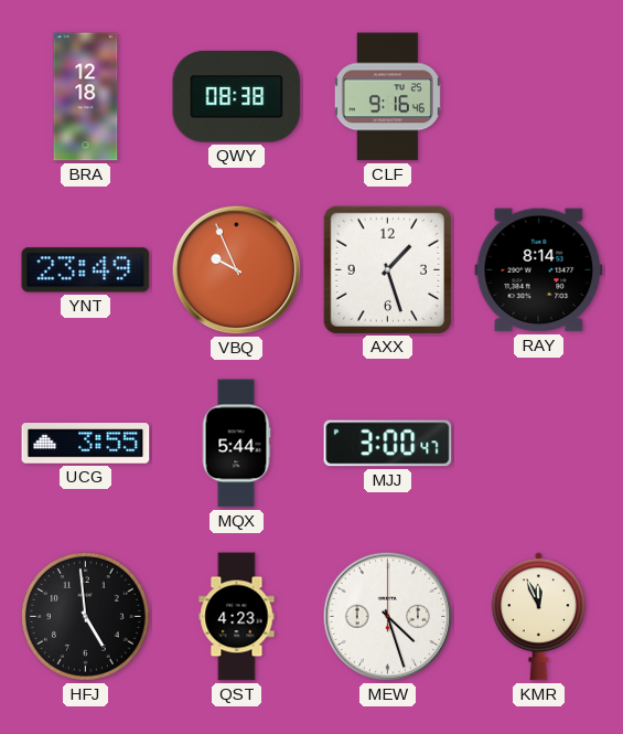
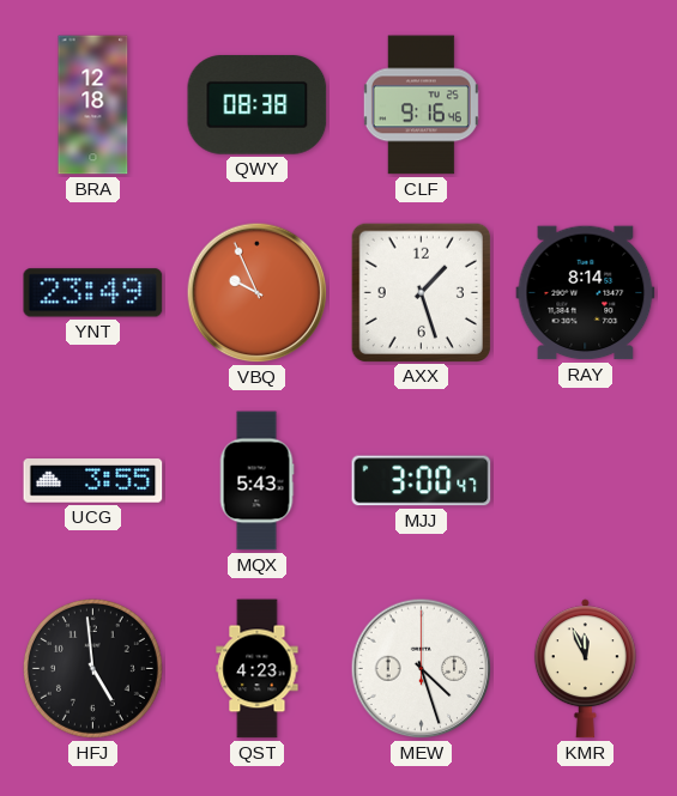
MQX: 5:44 -> 5:43 (256, 481)
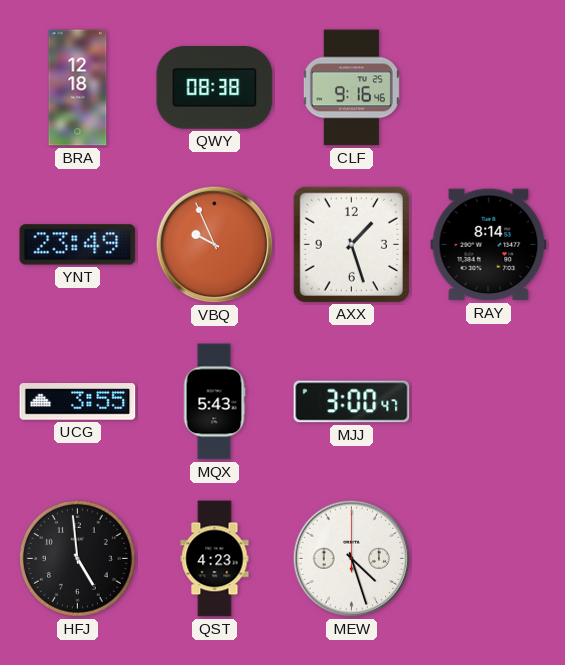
KMR: 11:56 -> none (585, 669)
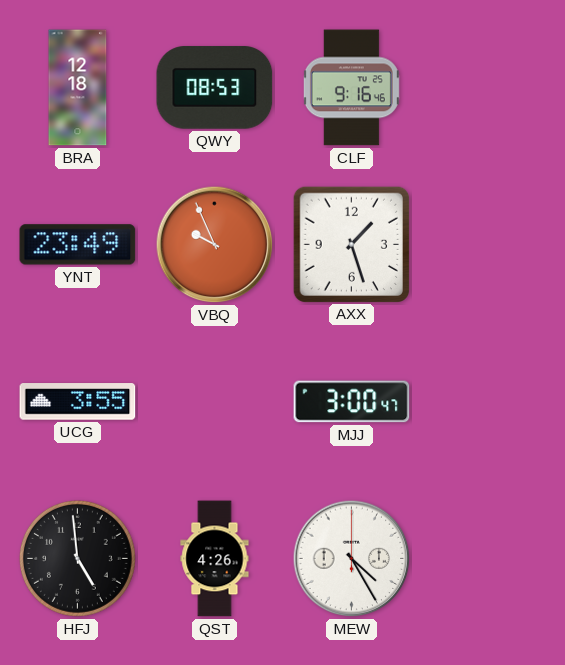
QWY: 08:38 -> 08:53 (215, 88)
RAY: 8:14 -> none (489, 245)
MQX: 5:43 -> none (214, 402)
QST: 4:23 -> 4:26 (215, 559)
MEW: 4:27 -> 4:25 (352, 559)
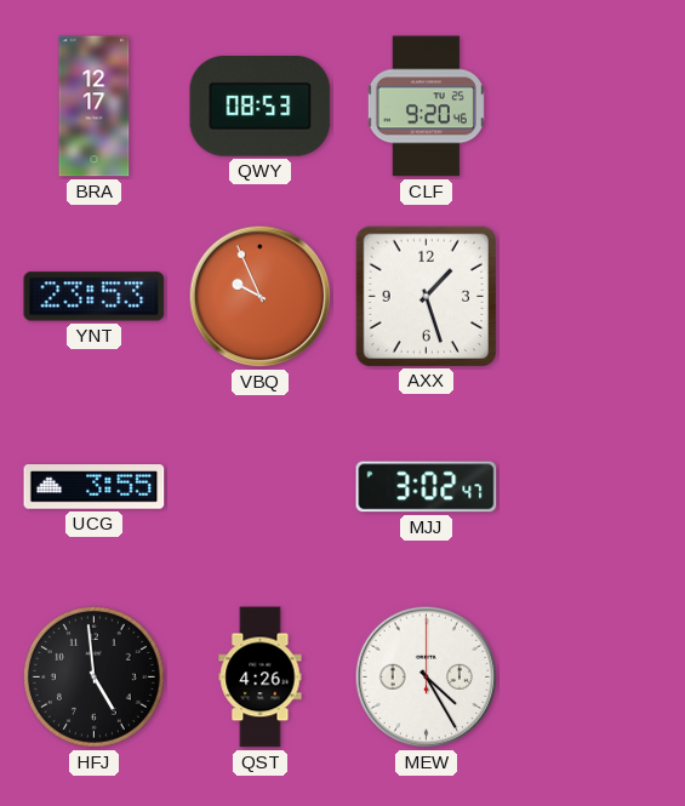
BRA: 12:18 -> 12:17 (95, 107)
CLF: 9:16 -> 9:20 (426, 107)
YNT: 23:49 -> 23:53 (95, 297)
MJJ: 3:00 -> 3:02 (427, 487)
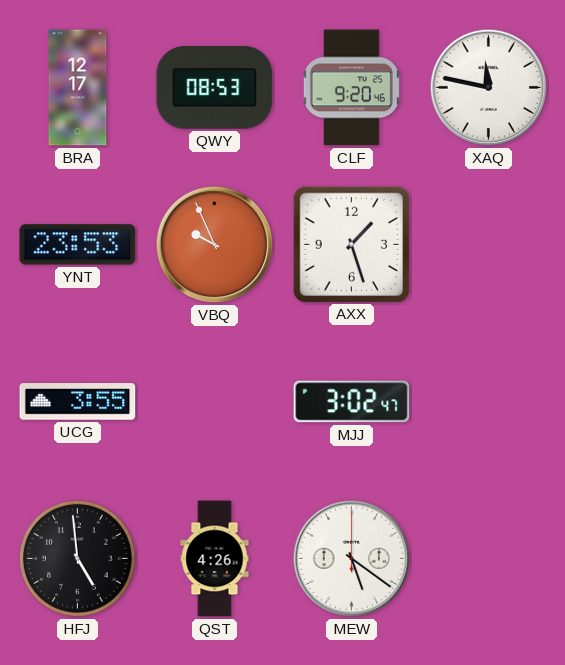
XAQ: none -> 11:47 (489, 88)
MEW: 4:25 -> 5:21 (352, 559)
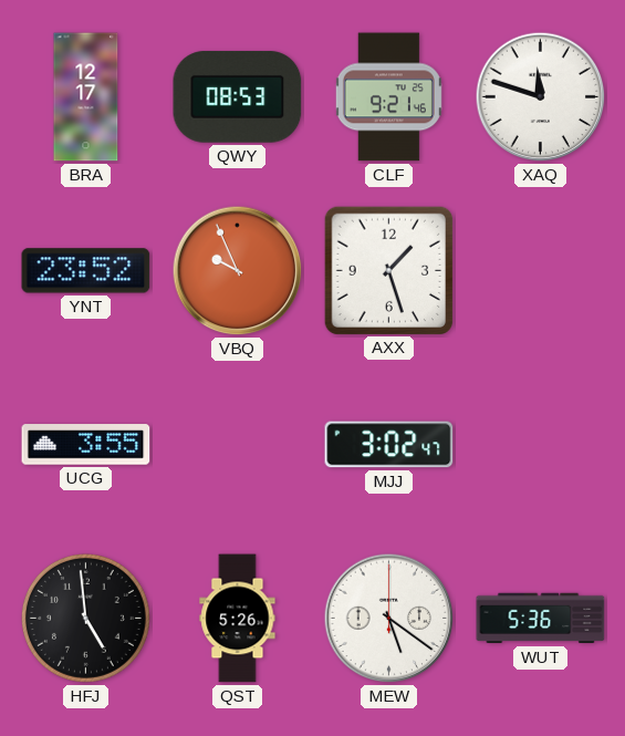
CLF: 9:20 -> 9:21 (388, 97)
XAQ: 11:47 -> 11:48 (541, 97)
YNT: 23:53 -> 23:52 (86, 271)
QST: 4:26 -> 5:26 (238, 619)
WUT: none -> 5:36 (541, 619)
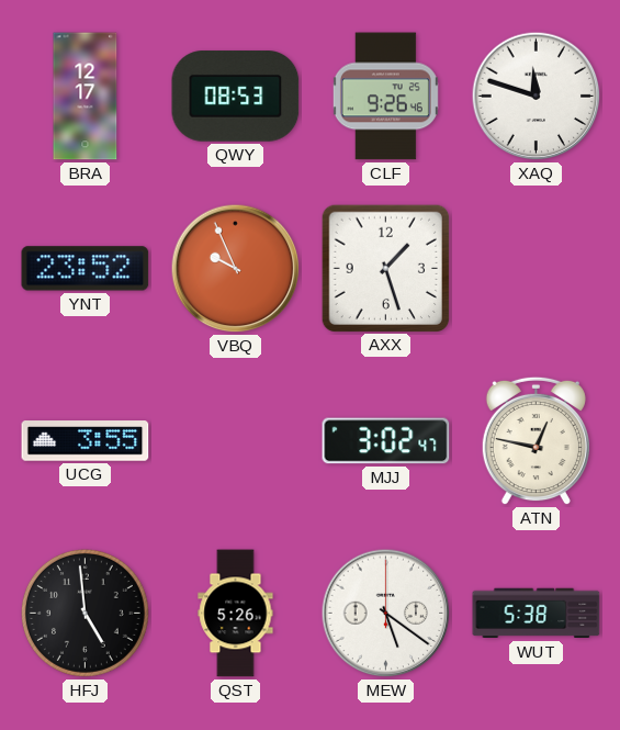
CLF: 9:21 -> 9:26 (385, 97)
ATN: none -> 12:47 (536, 441)
WUT: 5:36 -> 5:38 (537, 614)
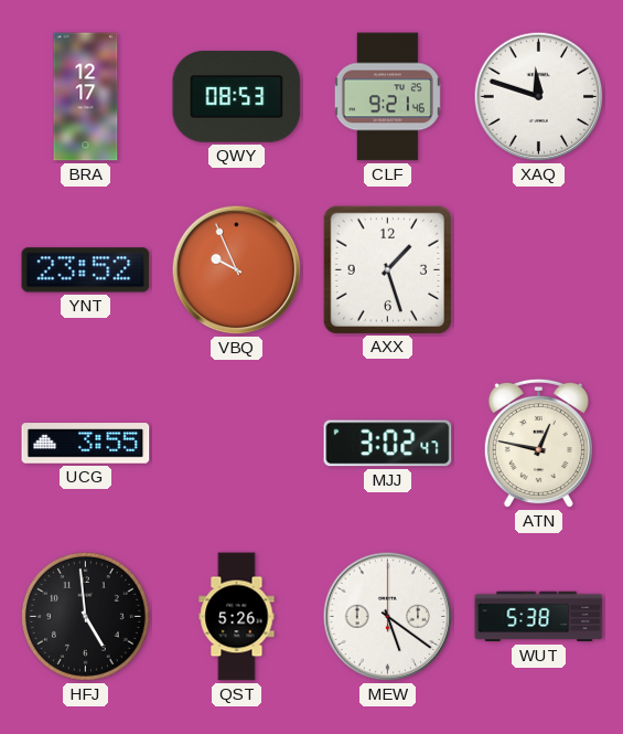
CLF: 9:26 -> 9:21 (387, 97)
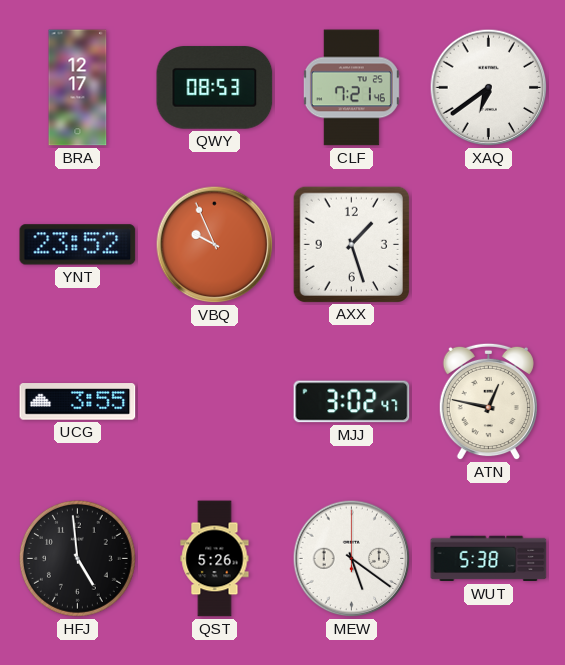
CLF: 9:21 -> 7:21 (351, 88)
XAQ: 11:48 -> 6:39 (489, 88)
